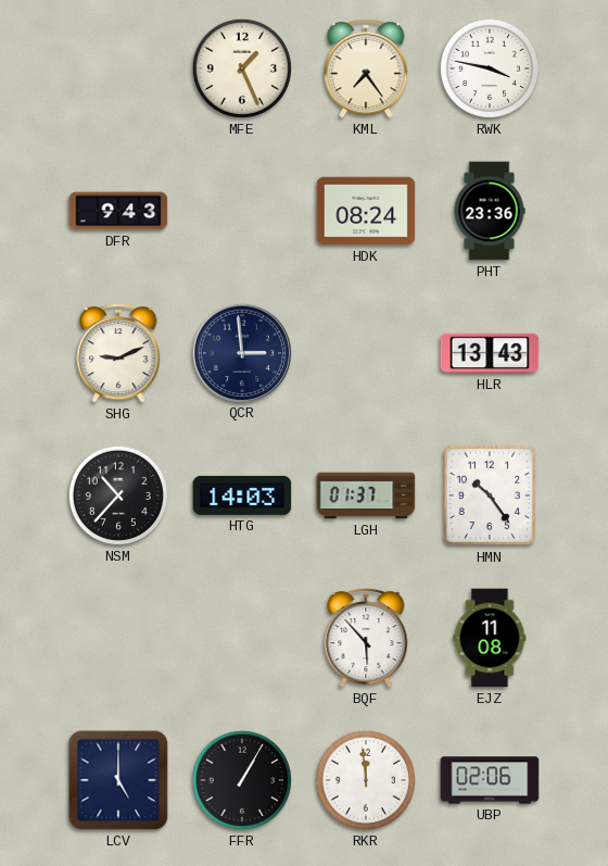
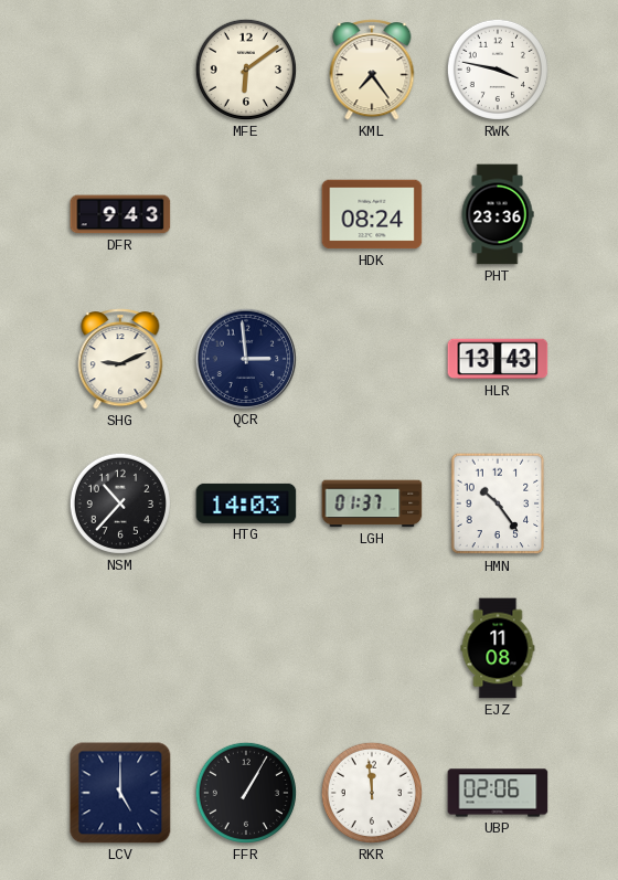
MFE: 1:26 -> 6:09 (246, 70)
BQF: 5:53 -> none (366, 638)
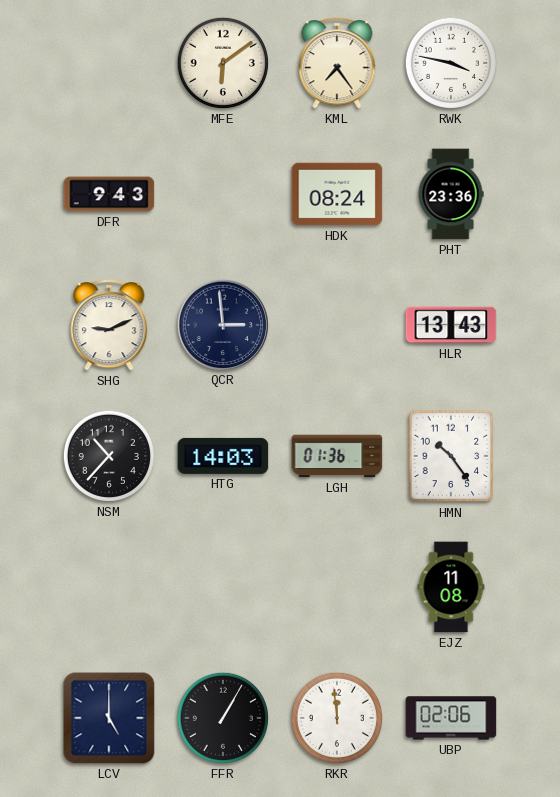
LGH: 01:37 -> 01:36 (337, 456)
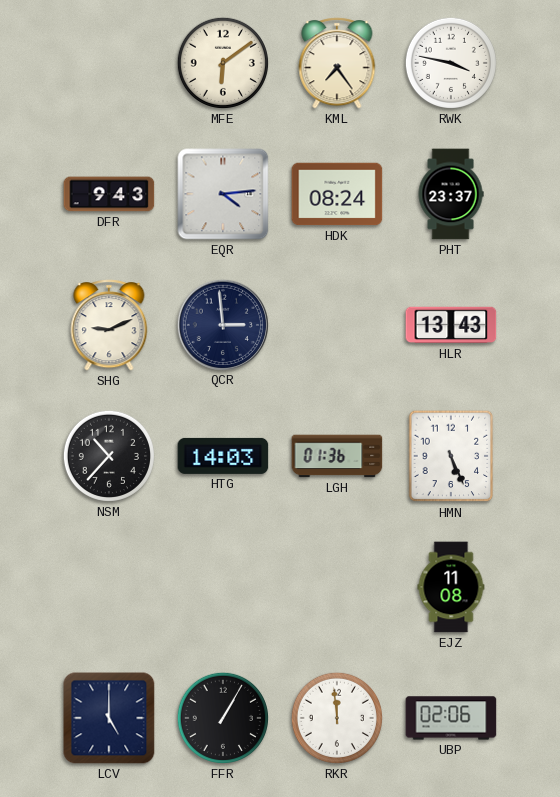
EQR: none -> 4:14 (223, 194)
PHT: 23:36 -> 23:37 (451, 194)
HMN: 10:24 -> 5:26 (451, 456)
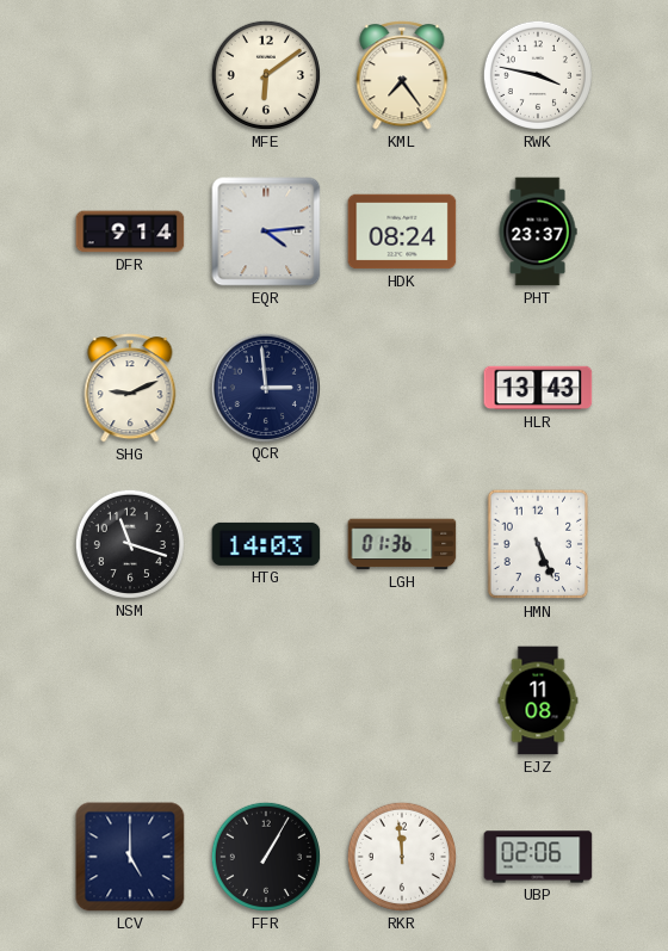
DFR: 9:43 -> 9:14 (130, 231)
NSM: 10:37 -> 11:18 (130, 544)
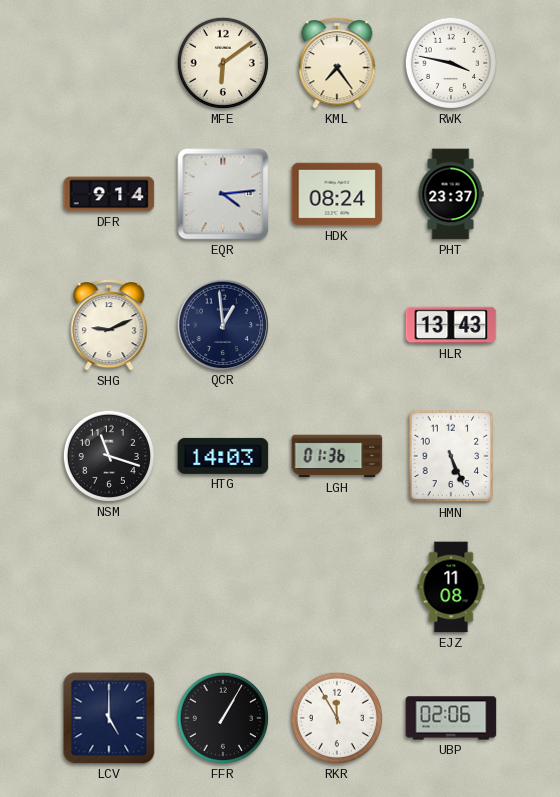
QCR: 2:59 -> 12:59 (222, 324)
RKR: 11:59 -> 11:55 (337, 718)
